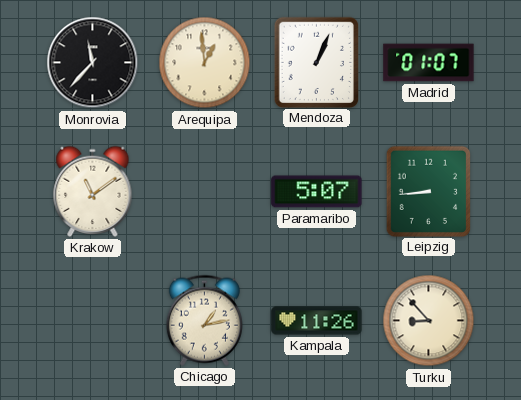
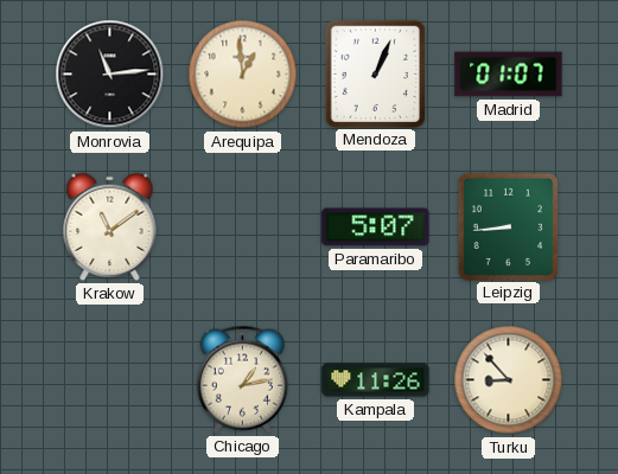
Monrovia: 11:37 -> 11:14 (110, 75)
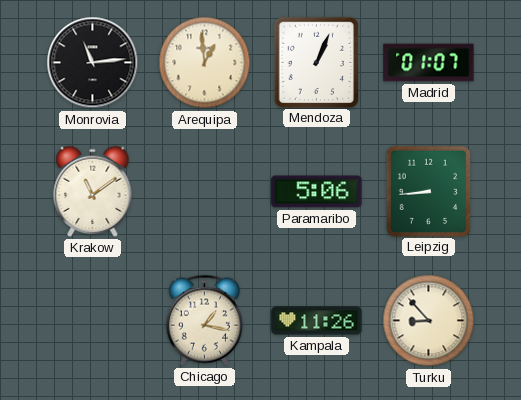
Paramaribo: 5:07 -> 5:06 (317, 192)
Chicago: 1:13 -> 1:17 (204, 320)
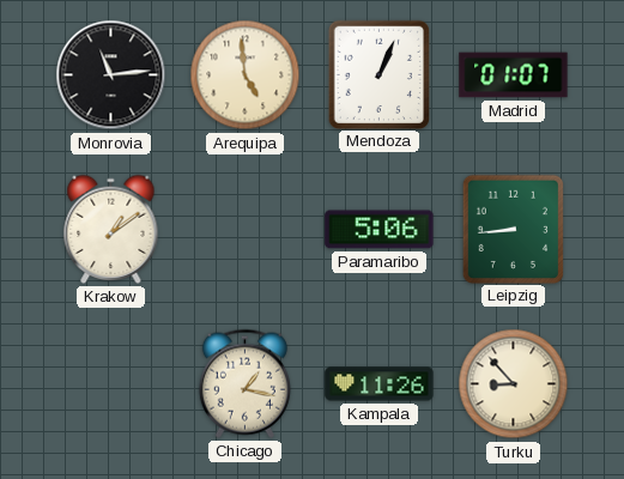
Arequipa: 12:59 -> 4:59 (246, 75)
Krakow: 11:09 -> 1:09 (111, 229)
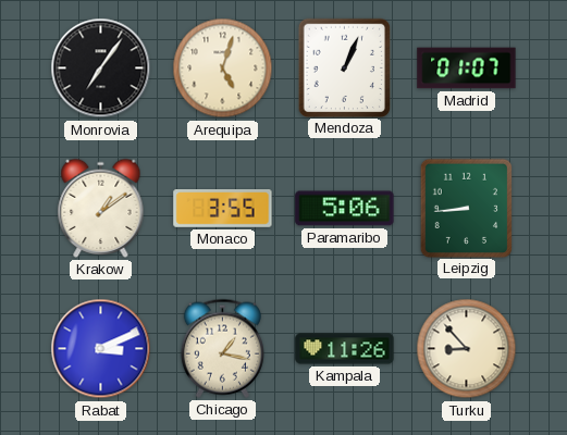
Monrovia: 11:14 -> 7:06 (101, 69)
Arequipa: 4:59 -> 5:03 (223, 69)
Monaco: none -> 3:55 (223, 209)
Rabat: none -> 3:11 (101, 349)
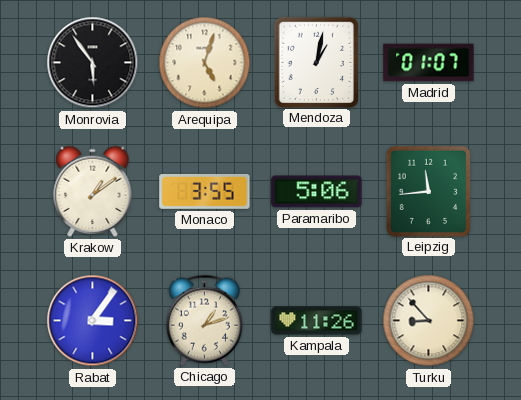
Monrovia: 7:06 -> 5:54 (93, 63)
Mendoza: 1:04 -> 1:02 (316, 62)
Leipzig: 8:44 -> 11:44 (428, 191)
Rabat: 3:11 -> 3:06 (93, 321)
Chicago: 1:17 -> 1:12 (204, 320)
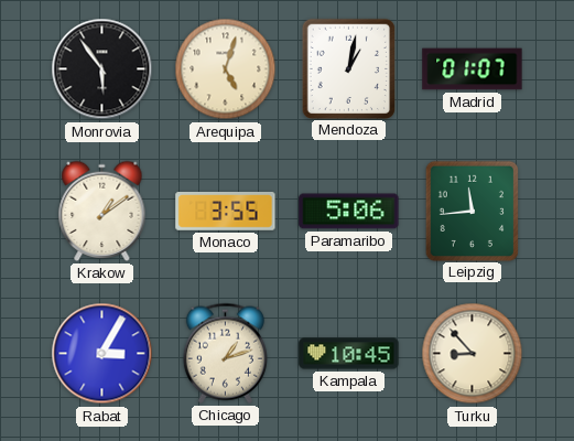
Rabat: 3:06 -> 3:05 (102, 354)
Kampala: 11:26 -> 10:45 (349, 354)
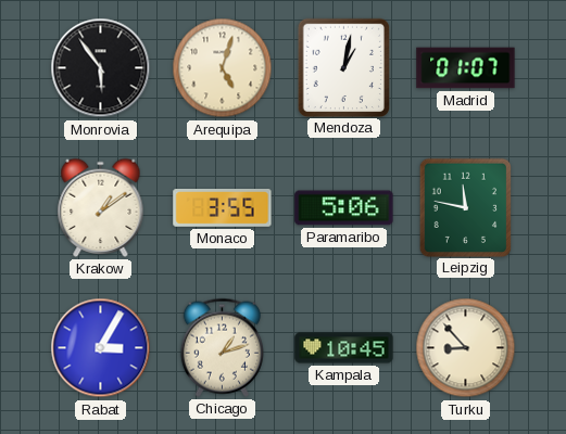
Leipzig: 11:44 -> 11:47 (465, 207)
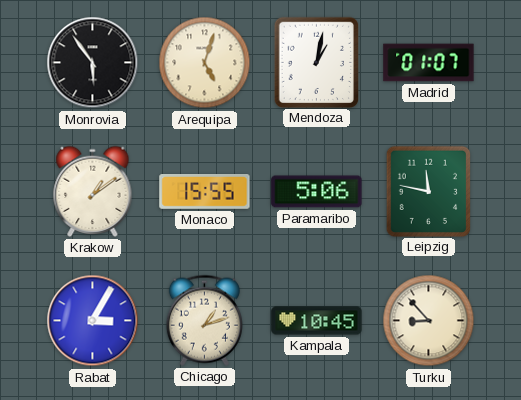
Monaco: 3:55 -> 15:55 (205, 192)
